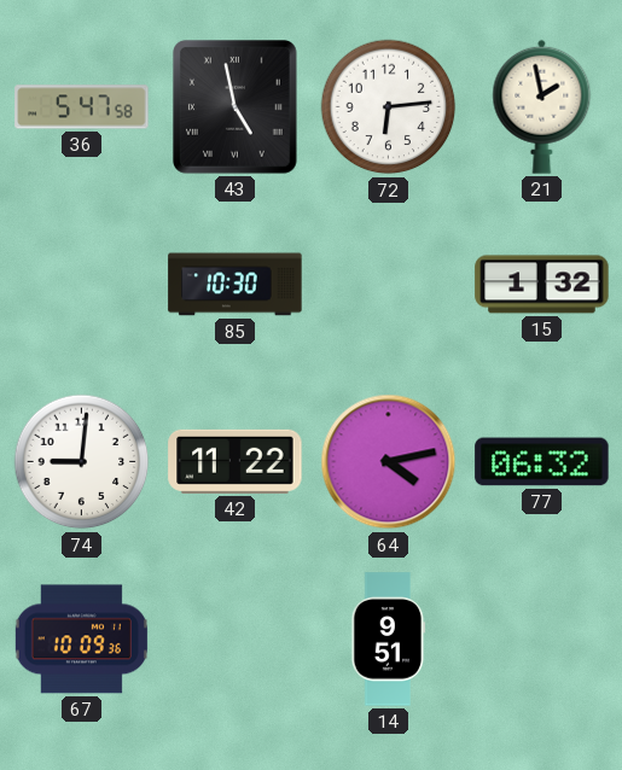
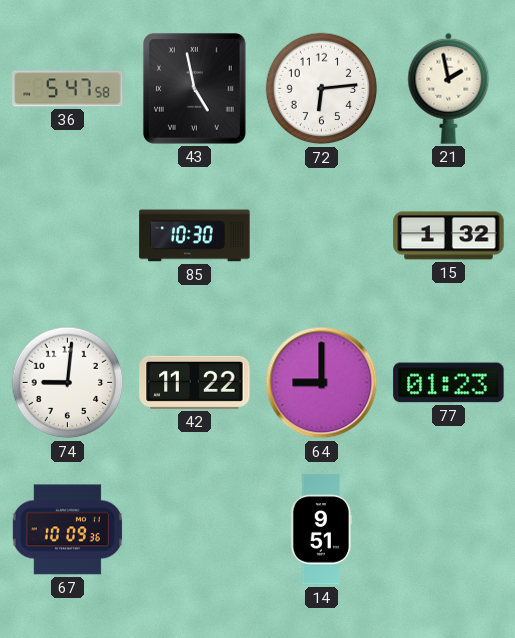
64: 4:13 -> 9:00 (322, 383)
77: 06:32 -> 01:23 (449, 383)
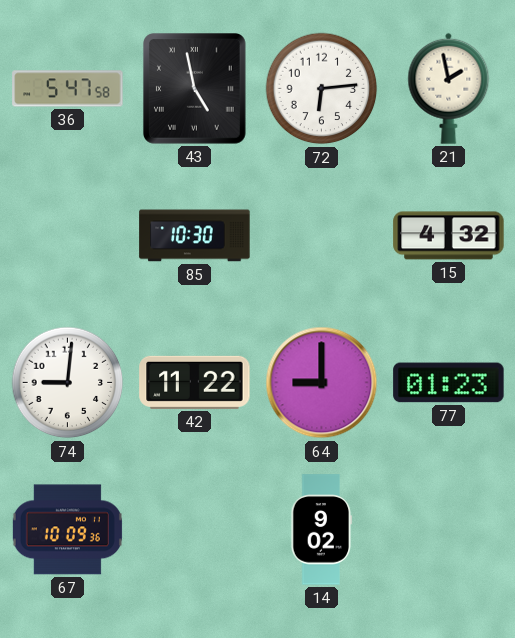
15: 1:32 -> 4:32 (449, 236)
14: 9:51 -> 9:02 (322, 530)
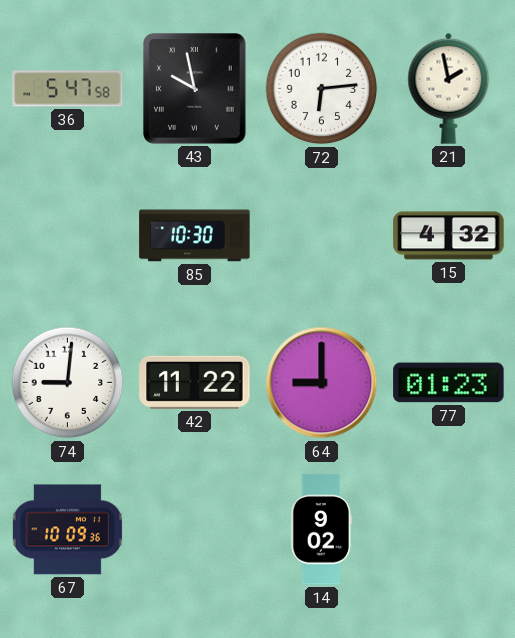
43: 4:58 -> 9:58 (194, 89)
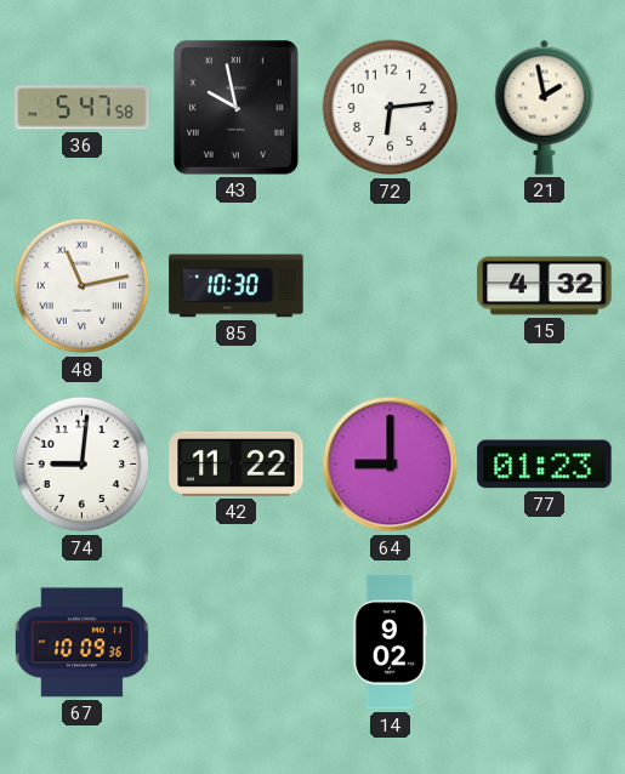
48: none -> 11:13 (83, 286)
